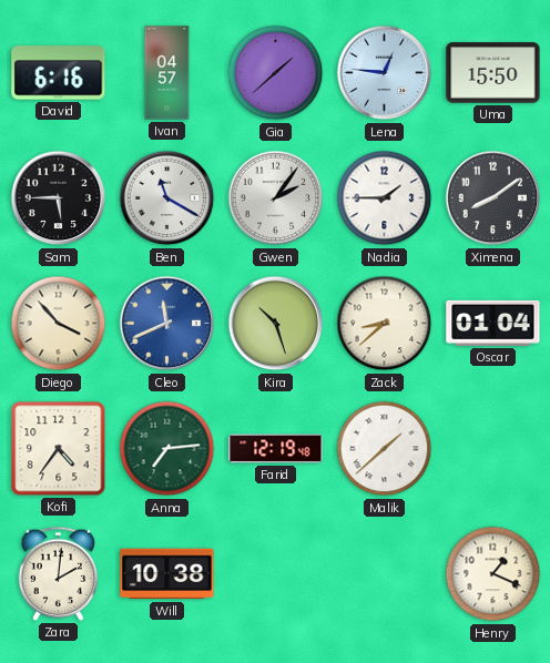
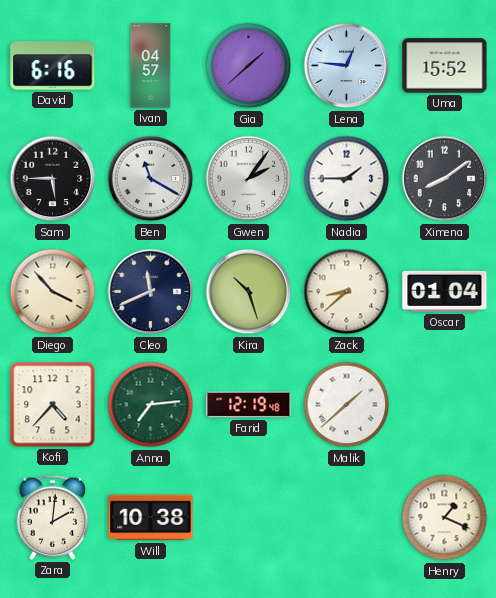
Uma: 15:50 -> 15:52 (445, 66)
Cleo dial: blue -> navy (151, 292)
Kofi: 4:36 -> 4:37 (53, 405)
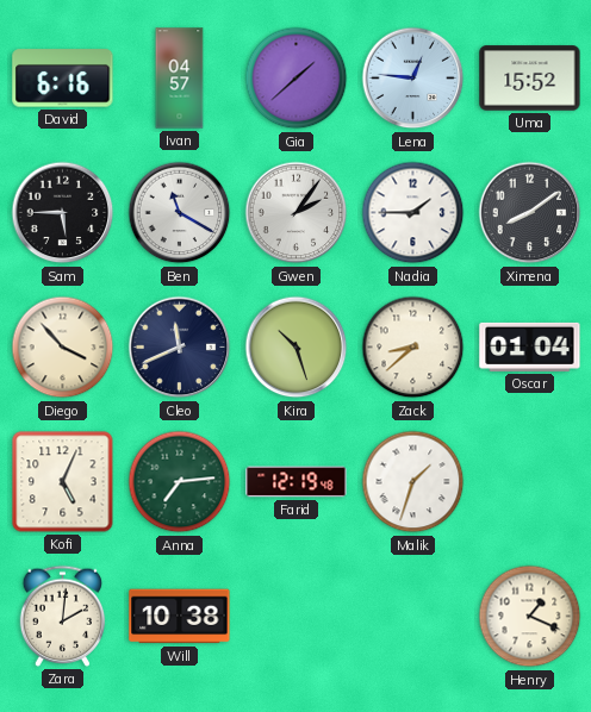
Kofi: 4:37 -> 5:04 (63, 482)
Malik: 1:38 -> 1:33 (413, 482)
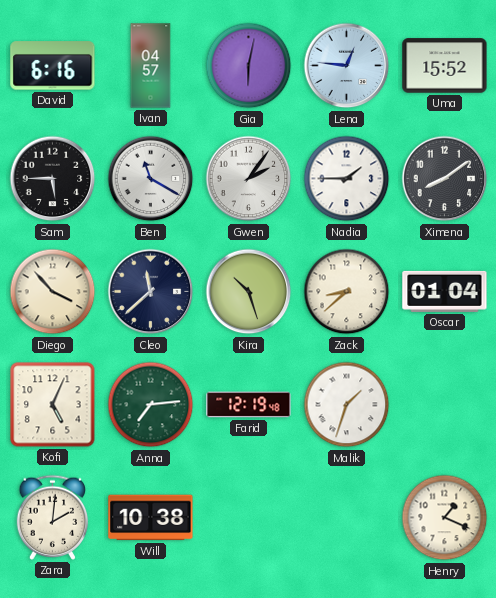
Gia: 1:38 -> 6:02 (249, 66)
Cleo: 11:41 -> 11:38 (151, 292)
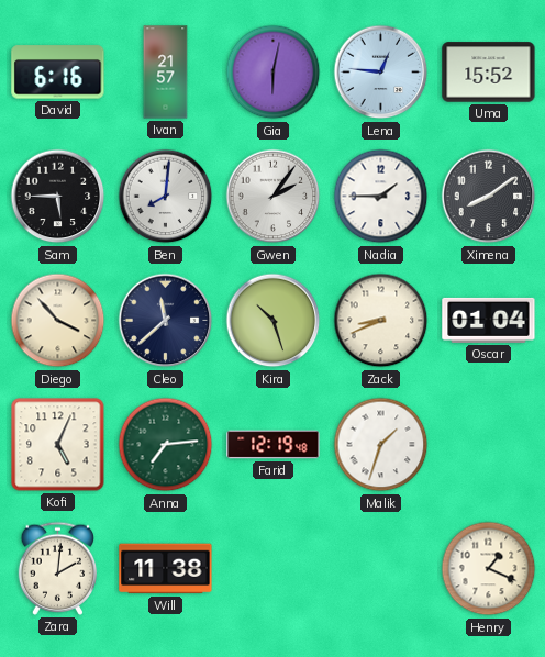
Ivan: 04:57 -> 21:57 (166, 73)
Ben: 11:20 -> 8:01 (166, 197)
Zack: 8:38 -> 8:41 (381, 321)
Will: 10:38 -> 11:38 (166, 569)
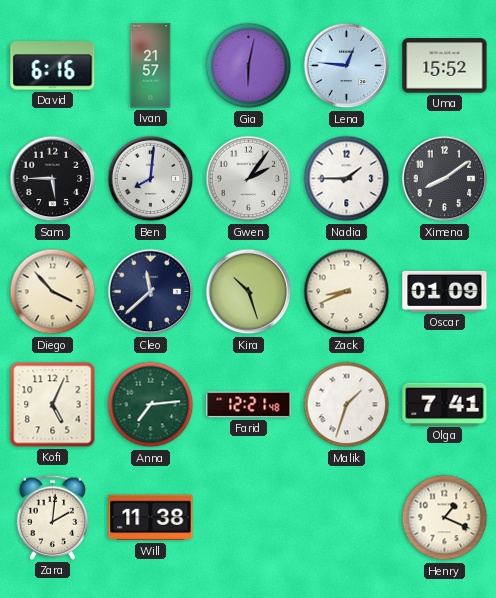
Oscar: 01:04 -> 01:09 (445, 291)
Farid: 12:19 -> 12:21 (249, 405)
Olga: none -> 7:41 (445, 404)
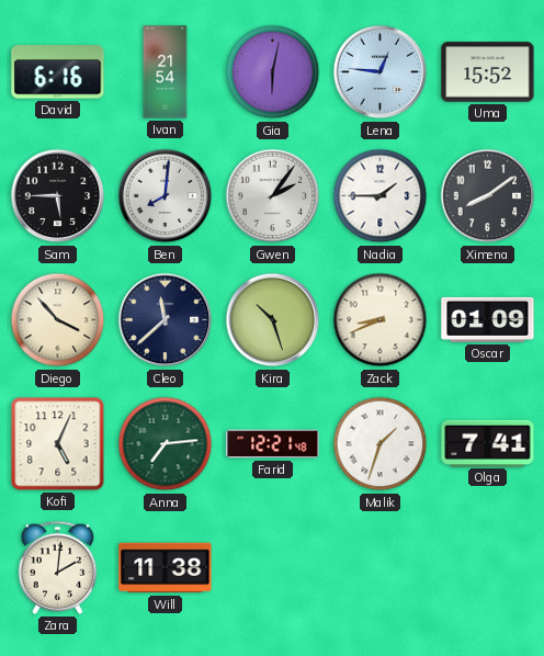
Ivan: 21:57 -> 21:54 (166, 72)
Henry: 1:19 -> none (445, 518)
